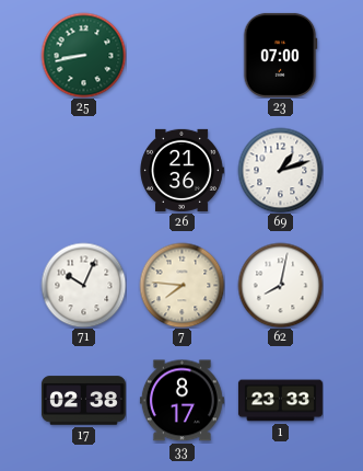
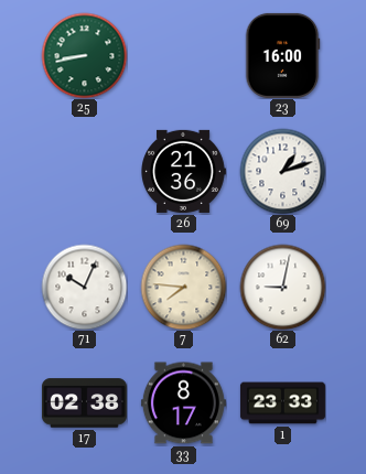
23: 07:00 -> 16:00 (282, 55)
62: 8:02 -> 9:02 (282, 287)
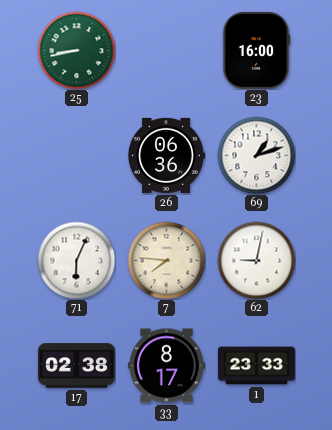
26: 21:36 -> 06:36 (166, 155)
71: 10:04 -> 6:04 (76, 260)
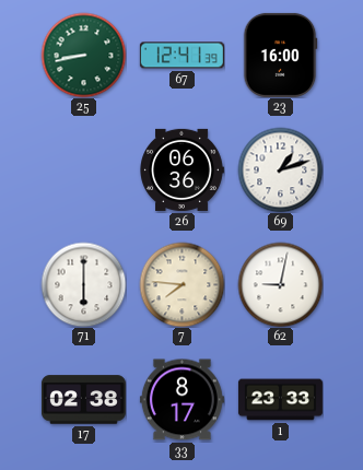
67: none -> 12:41 (181, 56)
71: 6:04 -> 6:00 (83, 284)
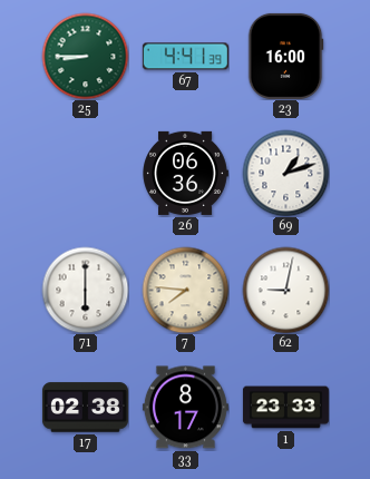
25: 8:43 -> 8:45 (85, 56)
67: 12:41 -> 4:41 (185, 57)
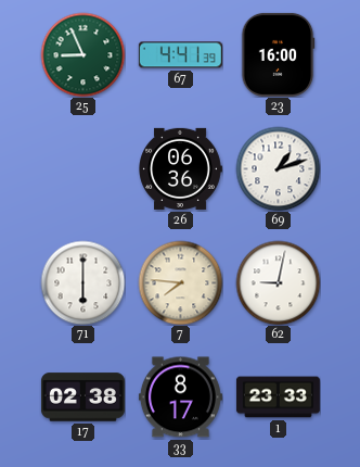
25: 8:45 -> 8:56 (82, 54)
